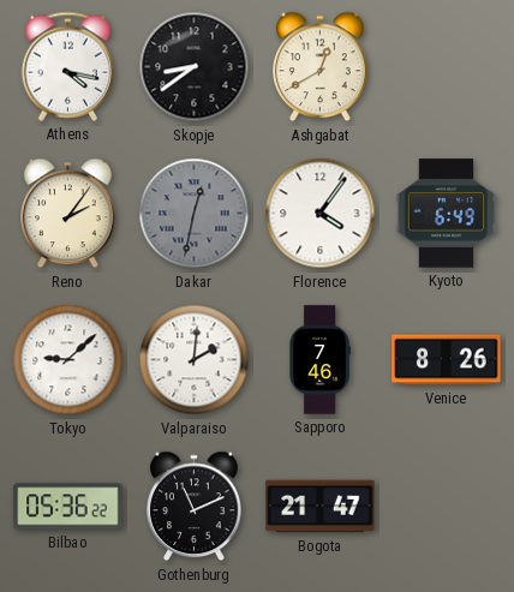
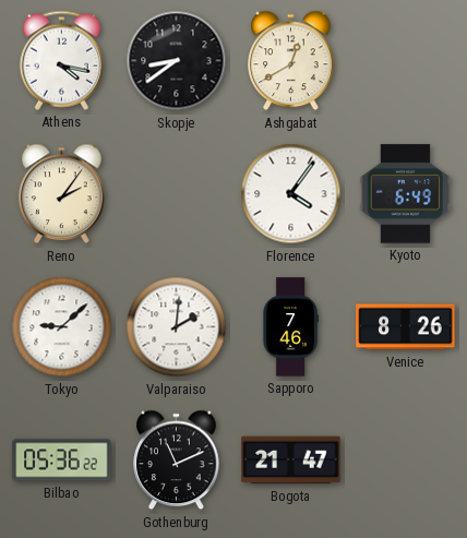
Dakar: 12:32 -> none (195, 214)
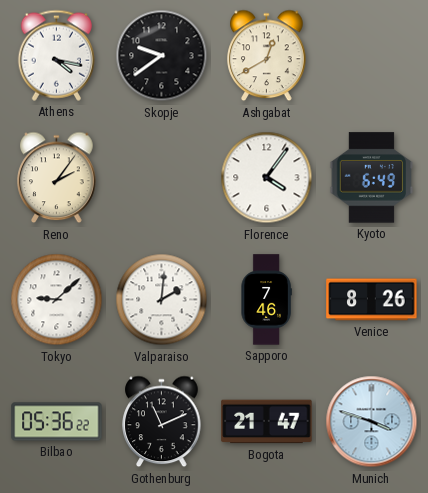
Skopje: 8:39 -> 9:39 (162, 56)
Munich: none -> 3:48 (372, 422)
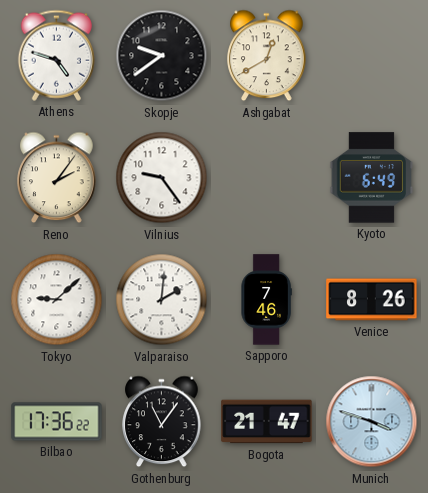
Athens: 4:17 -> 4:48 (56, 55)
Vilnius: none -> 9:24 (162, 178)
Florence: 4:06 -> none (267, 178)
Bilbao: 05:36 -> 17:36 (57, 422)
Gothenburg: 11:11 -> 11:06 (162, 422)
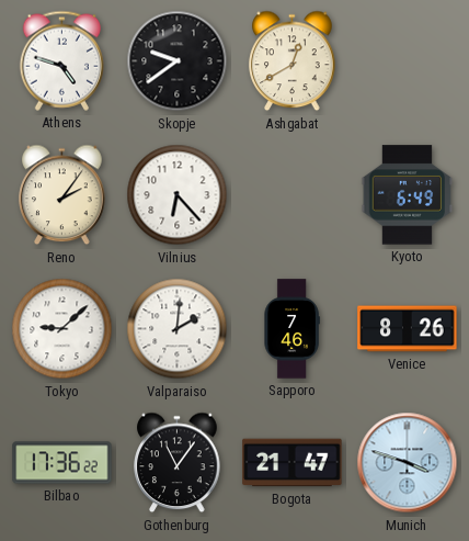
Vilnius: 9:24 -> 6:23 (178, 195)
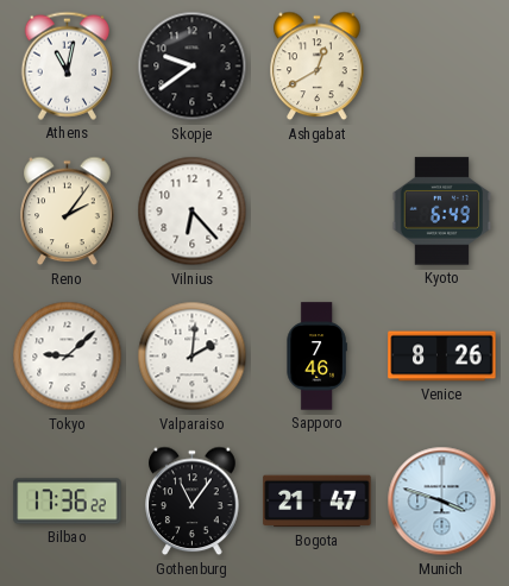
Athens: 4:48 -> 11:02 (67, 65)
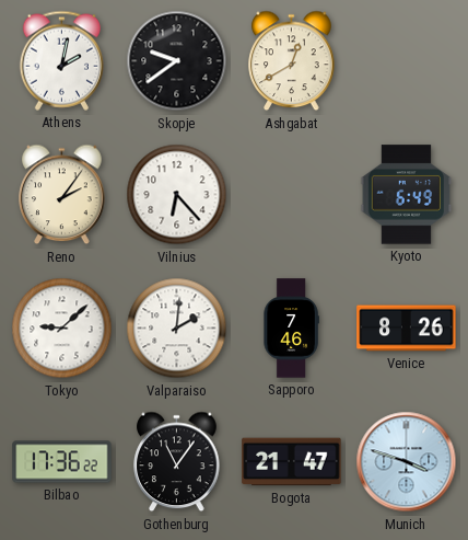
Athens: 11:02 -> 2:02 (61, 60)
